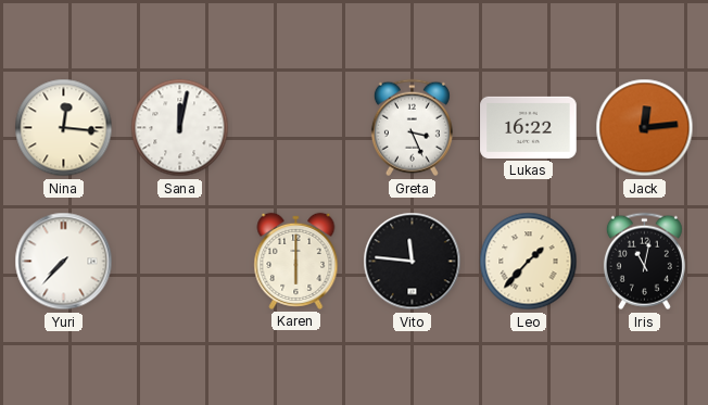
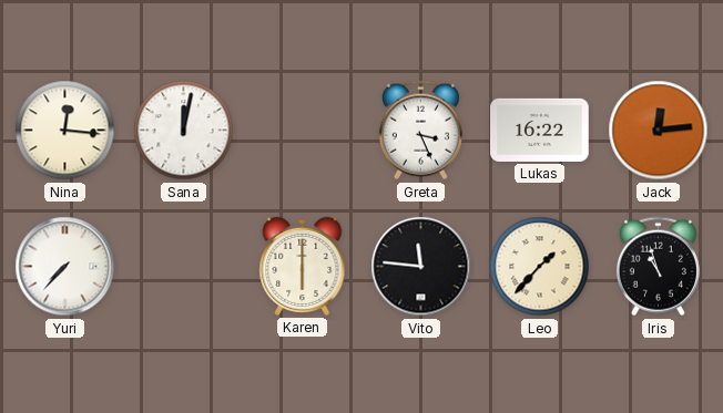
Iris: 11:02 -> 10:57 (658, 267)
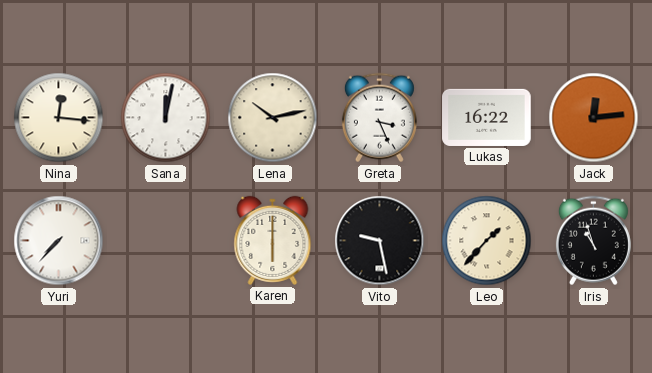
Lena: none -> 10:13 (273, 118)
Vito: 11:46 -> 9:28 (380, 241)
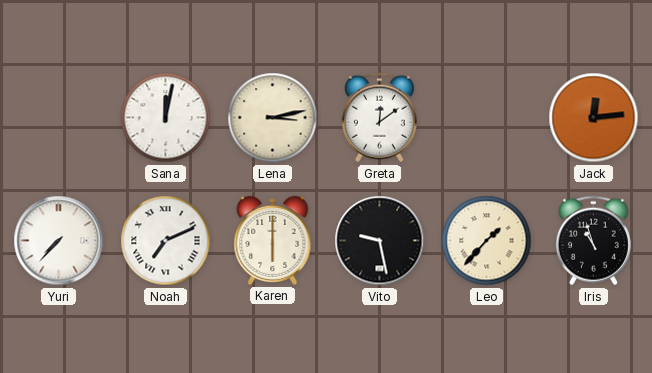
Nina: 12:16 -> none (59, 118)
Lena: 10:13 -> 3:13 (273, 118)
Greta: 3:26 -> 12:09 (379, 118)
Lukas: 16:22 -> none (487, 117)
Noah: none -> 7:11 (166, 241)
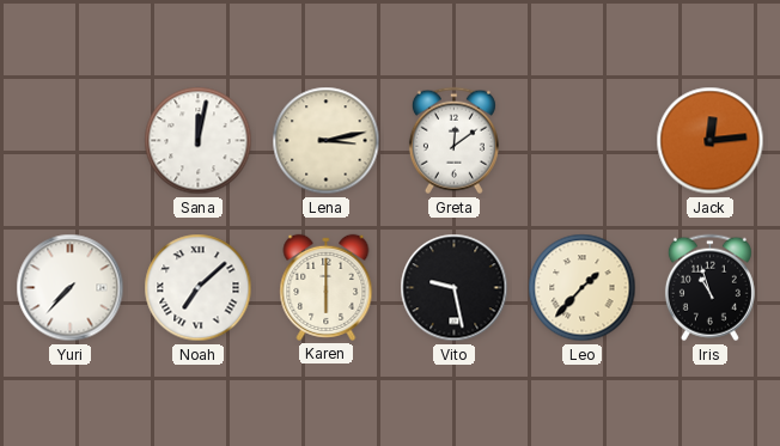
Noah: 7:11 -> 7:08 (199, 288)
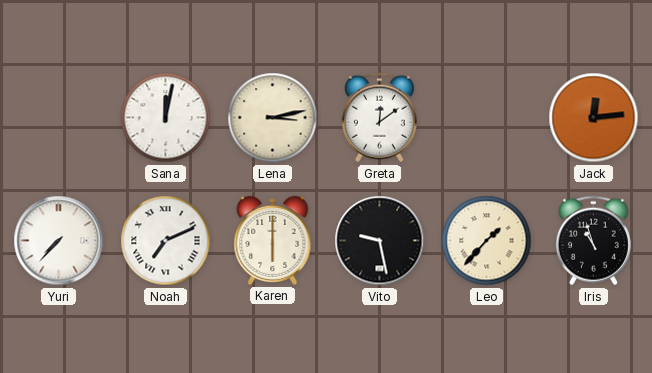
Noah: 7:08 -> 7:11 (166, 241)
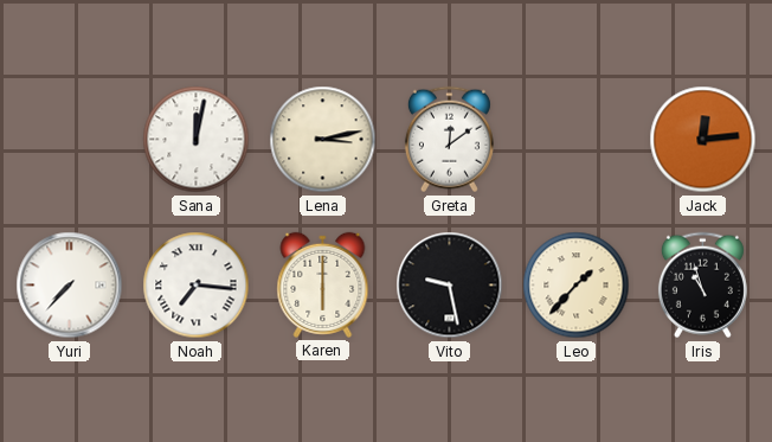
Noah: 7:11 -> 7:16 (197, 286)
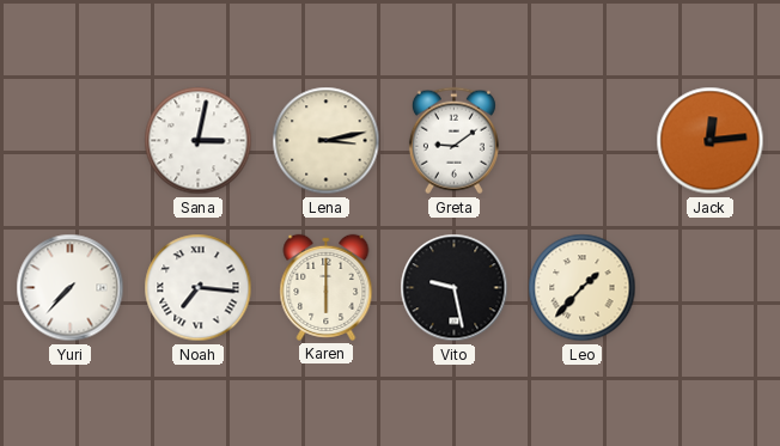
Sana: 12:02 -> 3:02 (199, 141)
Greta: 12:09 -> 9:09 (453, 141)
Iris: 10:57 -> none (702, 286)
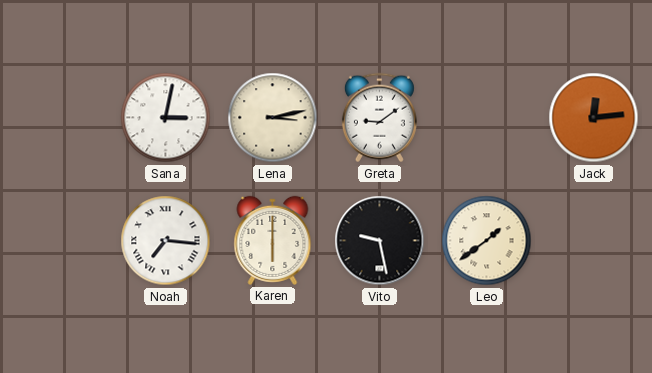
Yuri: 7:37 -> none (71, 288)
Leo: 1:37 -> 1:39 (487, 241)
